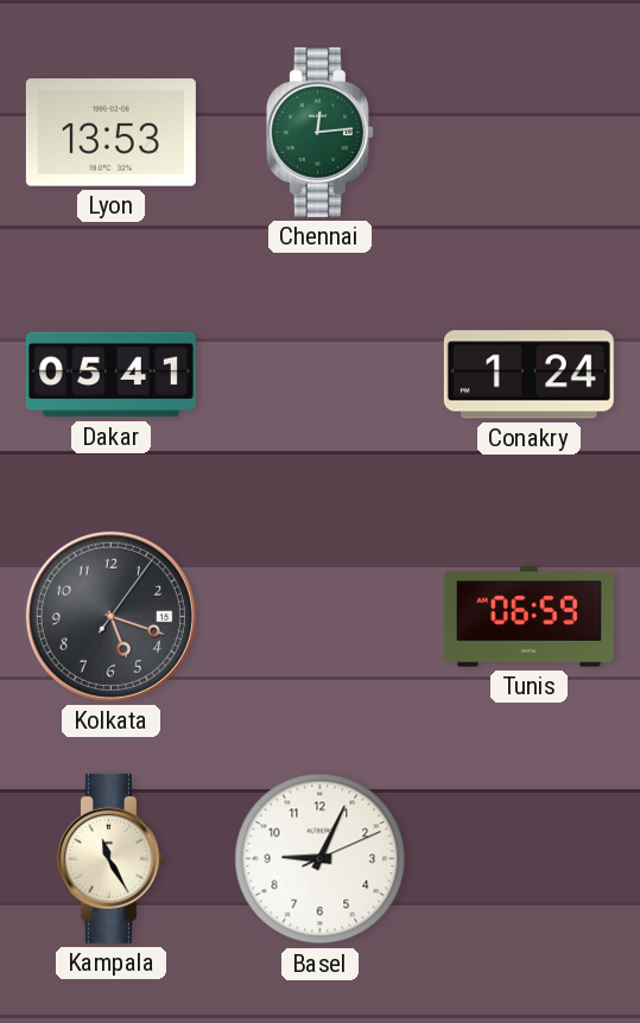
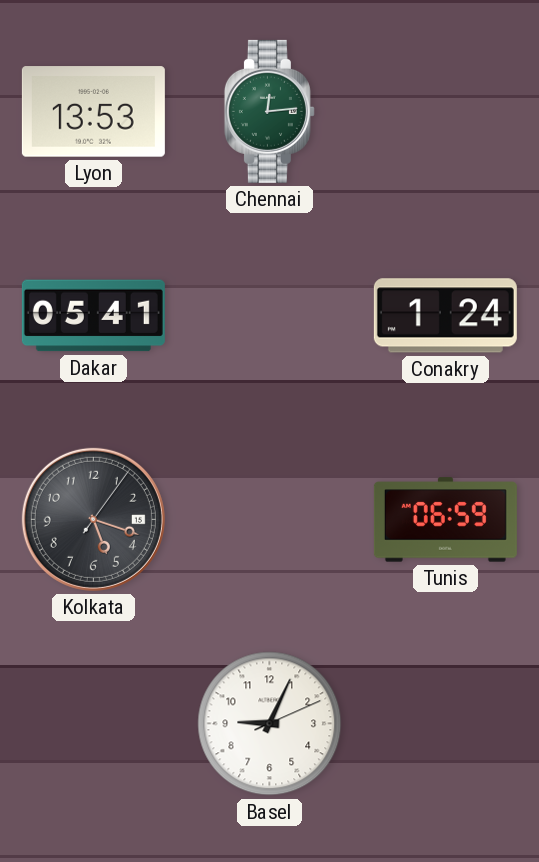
Kampala: 11:25 -> none (110, 858)
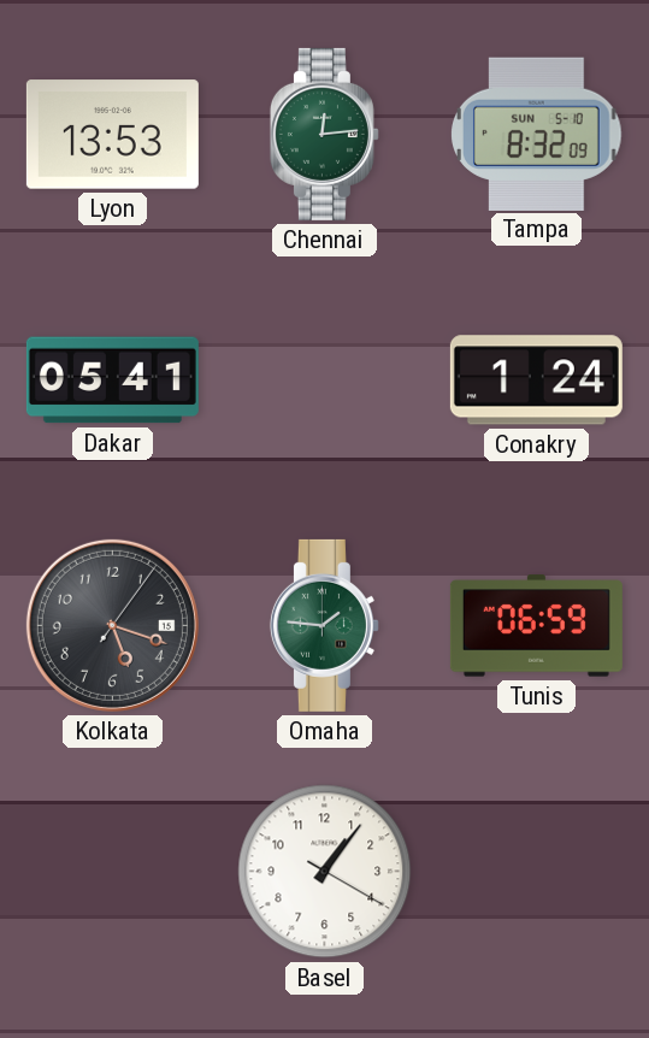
Tampa: none -> 8:32 (537, 134)
Omaha: none -> 1:46 (324, 625)
Basel: 9:04 -> 1:06 (325, 872)
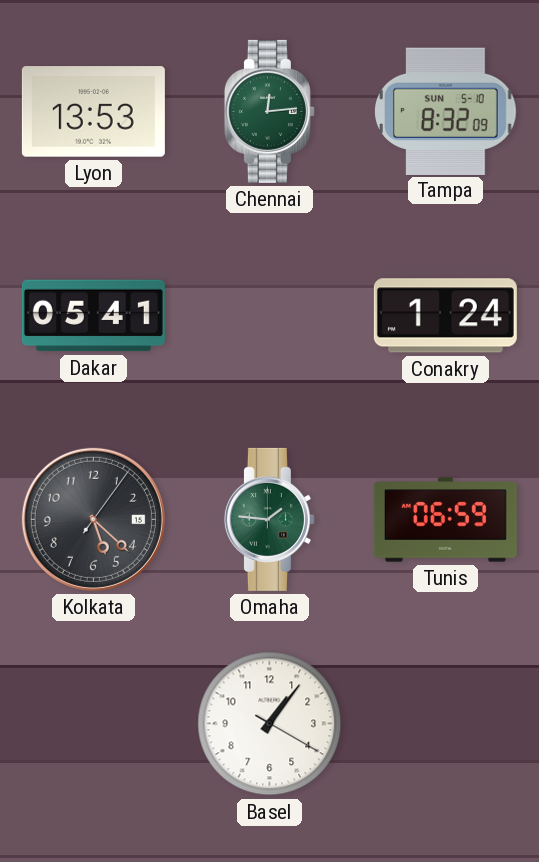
Kolkata: 5:18 -> 5:22 (93, 519)
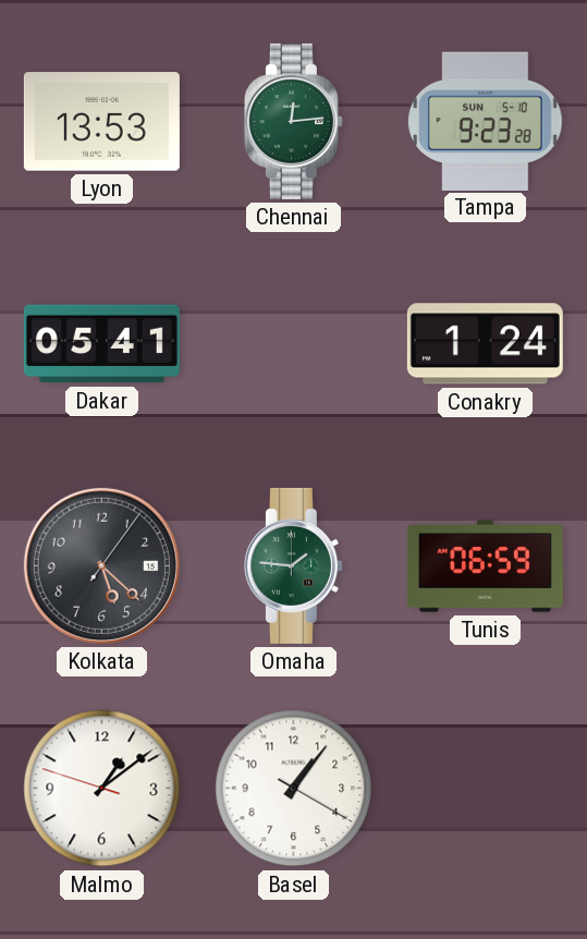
Tampa: 8:32 -> 9:23 (486, 121)
Malmo: none -> 1:08 (102, 789)
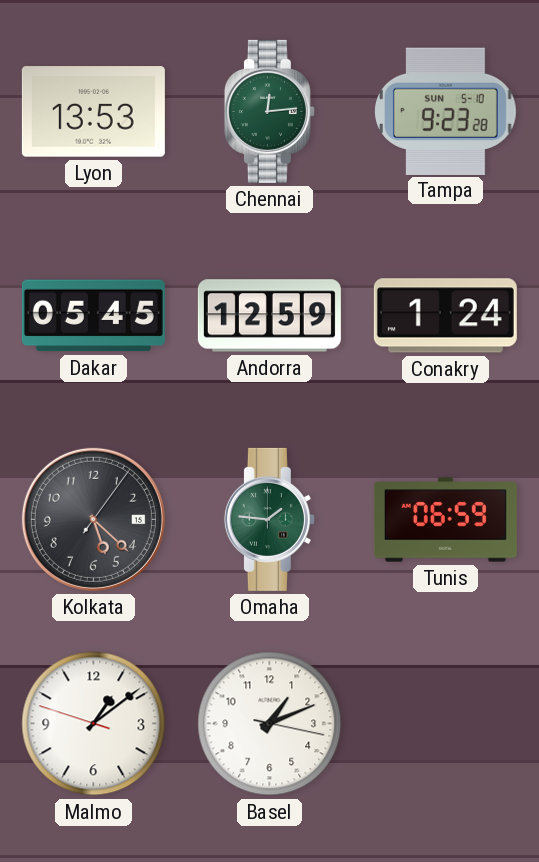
Dakar: 05:41 -> 05:45 (93, 316)
Andorra: none -> 12:59 (269, 316)
Basel: 1:06 -> 1:11 (270, 724)
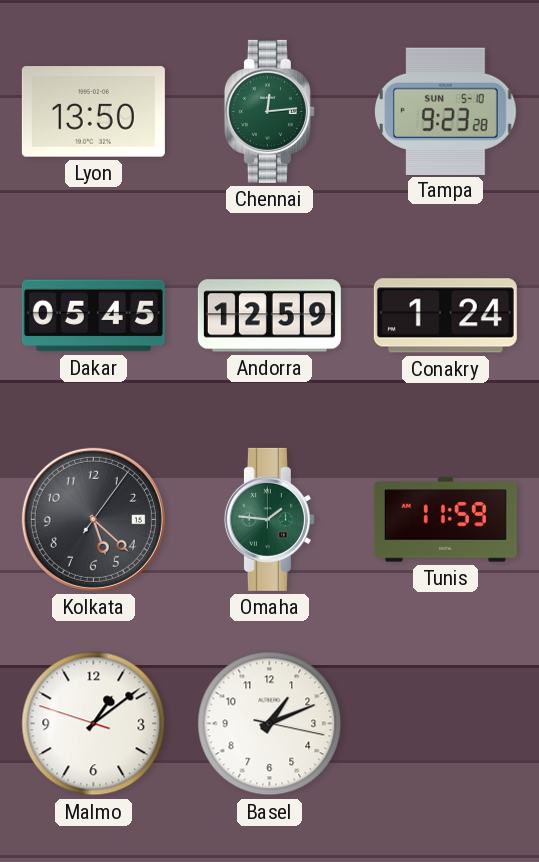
Lyon: 13:53 -> 13:50 (93, 112)
Tunis: 06:59 -> 11:59 (445, 520)
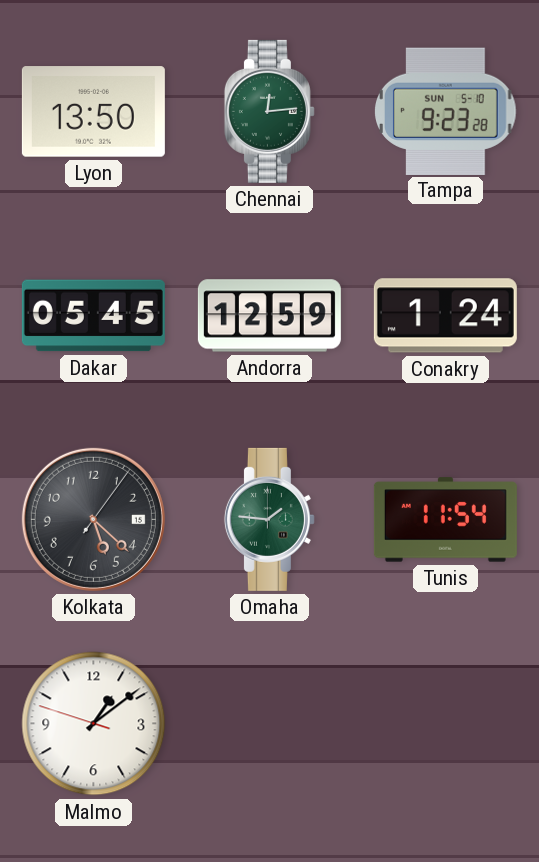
Tunis: 11:59 -> 11:54 (445, 520)
Basel: 1:11 -> none (270, 724)
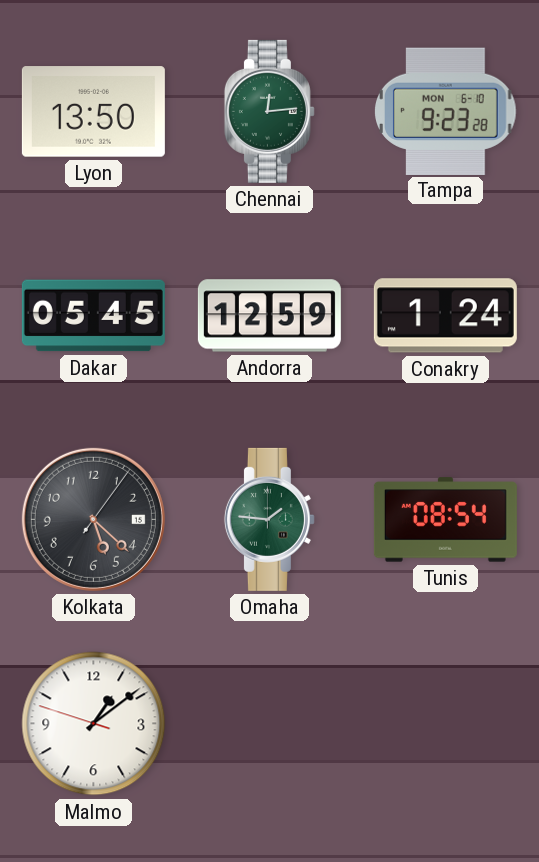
Tampa date: SUN 5-10 -> MON 6-10 (446, 111)
Tunis: 11:54 -> 08:54 (445, 520)
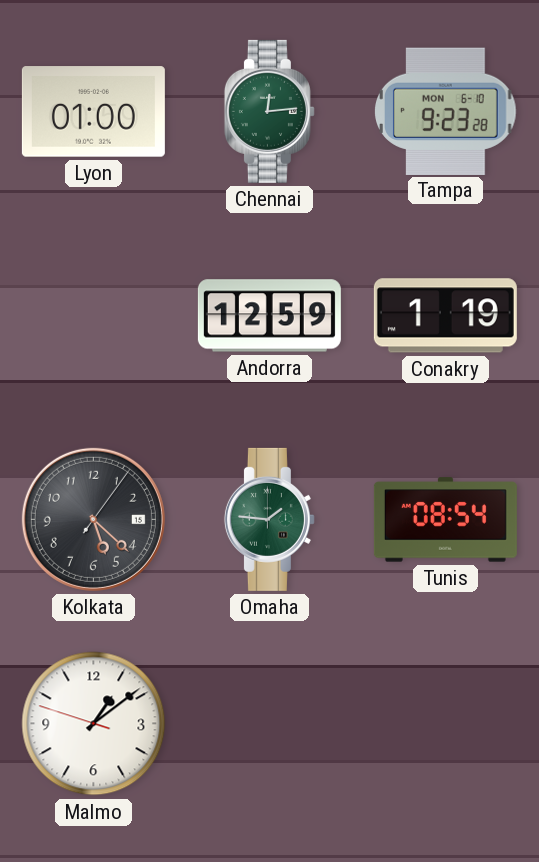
Lyon: 13:50 -> 01:00 (93, 112)
Dakar: 05:45 -> none (93, 316)
Conakry: 1:24 -> 1:19 (445, 316)
